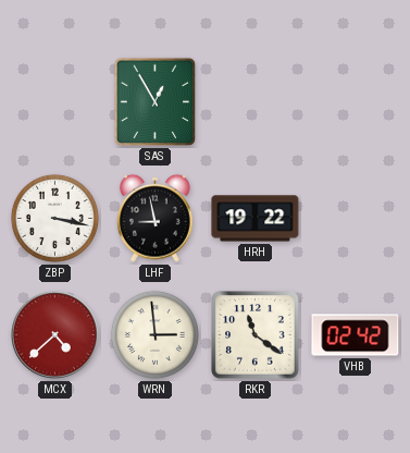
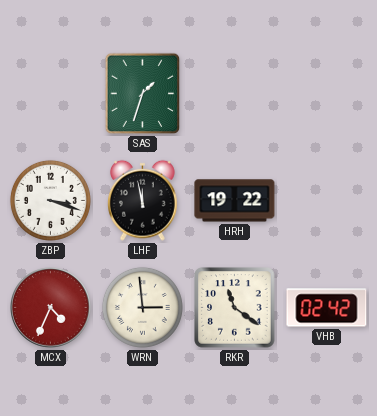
SAS: 12:55 -> 1:33 (143, 94)
ZBP: 3:17 -> 3:18 (50, 200)
LHF: 8:58 -> 11:58 (143, 200)
MCX: 4:38 -> 4:34 (51, 308)
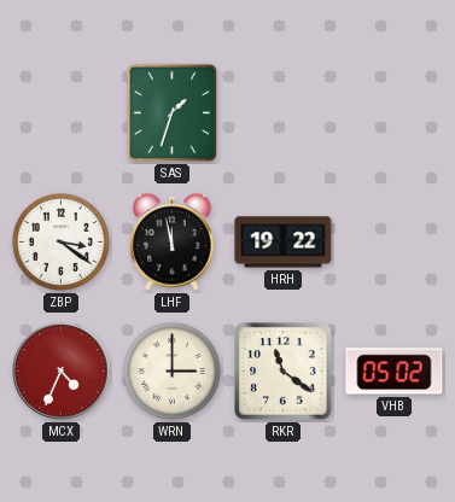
ZBP: 3:18 -> 3:21 (60, 241)
WRN: 2:59 -> 3:00 (171, 370)
VHB: 02:42 -> 05:02 (395, 372)
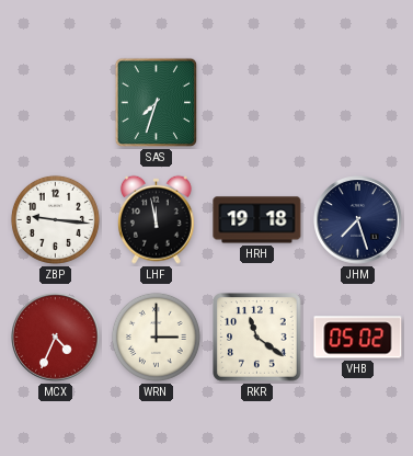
SAS: 1:33 -> 7:33 (157, 103)
ZBP: 3:21 -> 9:16 (55, 219)
HRH: 19:22 -> 19:18 (257, 220)
JHM: none -> 7:27 (358, 220)
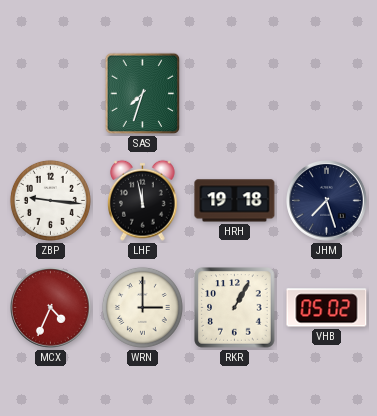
RKR: 11:21 -> 1:05 (235, 308)
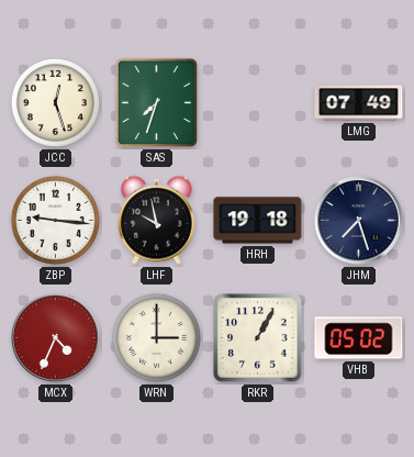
JCC: none -> 12:27 (55, 102)
LMG: none -> 07:49 (359, 103)
LHF: 11:58 -> 9:58 (157, 220)
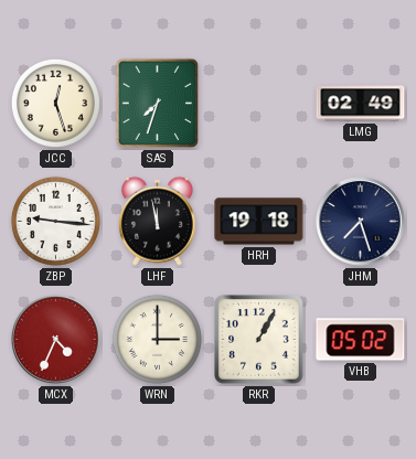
LMG: 07:49 -> 02:49 (361, 104)
LHF: 9:58 -> 11:58 (158, 221)
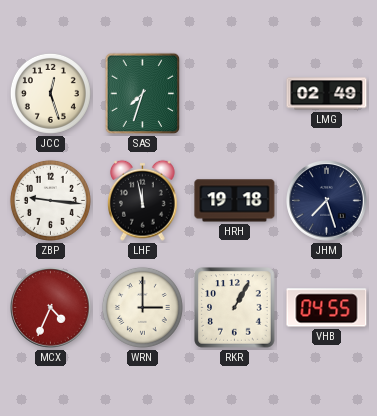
VHB: 05:02 -> 04:55 (327, 308)
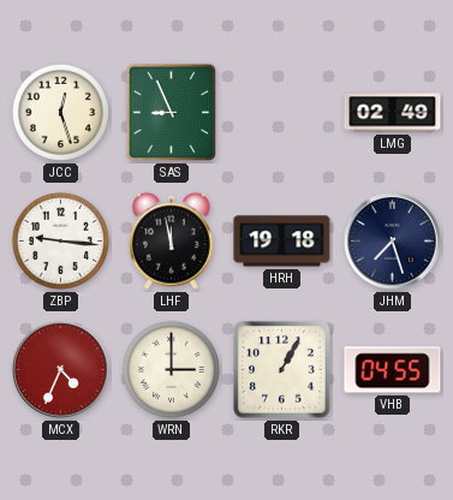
SAS: 7:33 -> 8:56 (172, 113)
